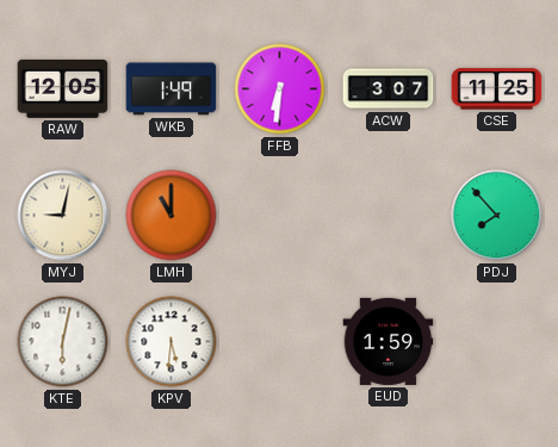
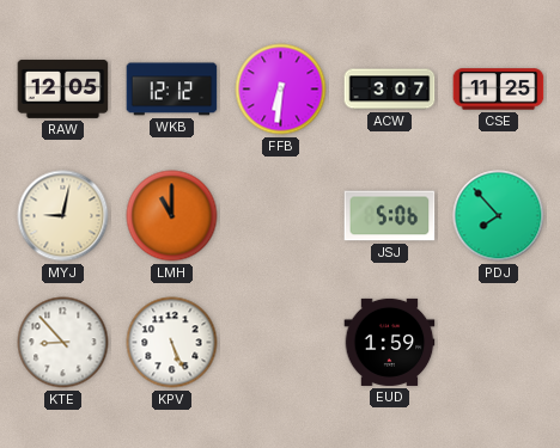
WKB: 1:49 -> 12:12 (172, 90)
JSJ: none -> 5:06 (390, 216)
KTE: 6:02 -> 8:53 (63, 343)
KPV: 5:31 -> 5:26 (172, 343)
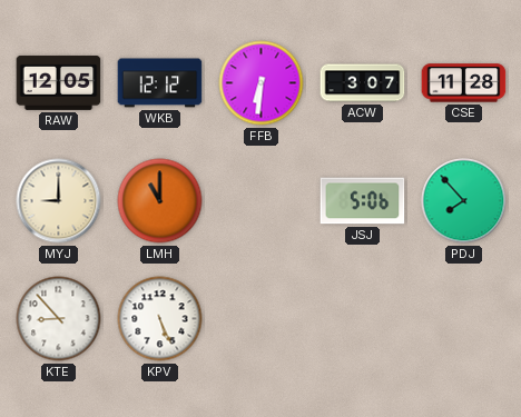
CSE: 11:25 -> 11:28 (464, 83)
MYJ: 9:02 -> 9:00 (59, 201)
EUD: 1:59 -> none (390, 342)
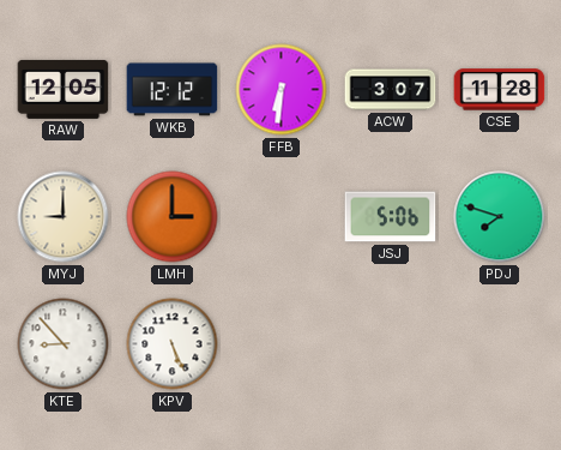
LMH: 11:00 -> 3:00 (173, 217)
PDJ: 7:53 -> 7:48 (500, 217)
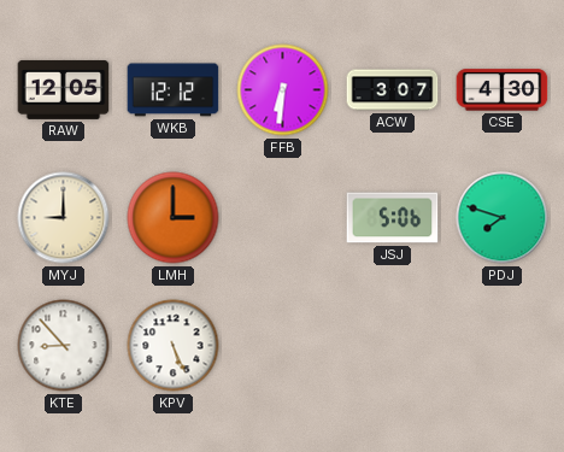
CSE: 11:28 -> 4:30 (503, 90)
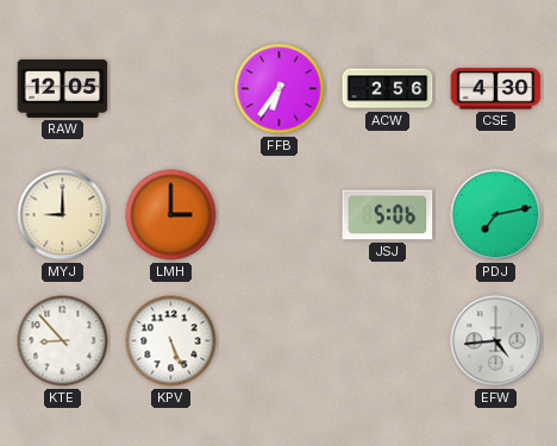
WKB: 12:12 -> none (174, 90)
FFB: 6:31 -> 6:36 (280, 89)
ACW: 3:07 -> 2:56 (388, 89)
PDJ: 7:48 -> 7:13 (496, 215)
EFW: none -> 4:44 (496, 341)
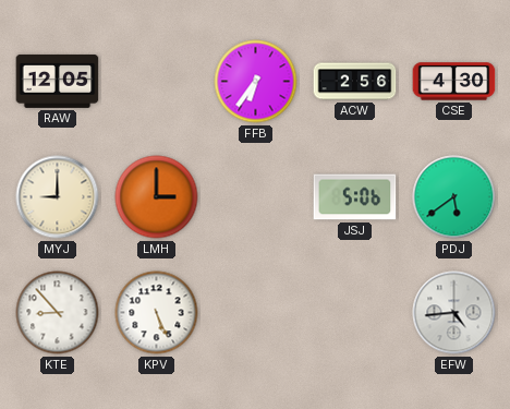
PDJ: 7:13 -> 5:39 (454, 197)
